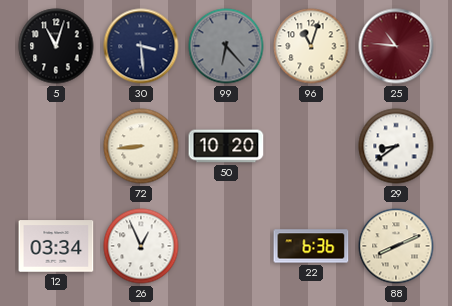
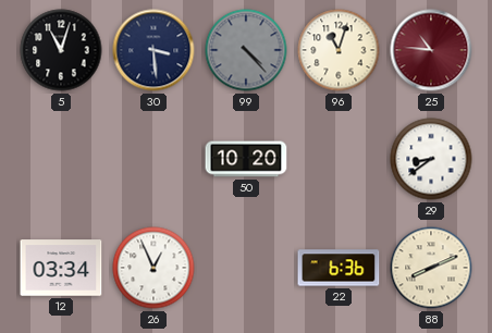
99: 6:23 -> 4:23 (246, 50)
72: 8:44 -> none (141, 146)
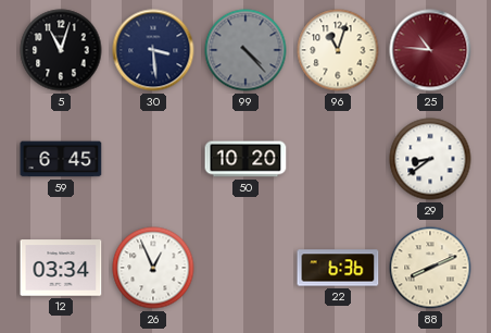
59: none -> 6:45 (61, 159)
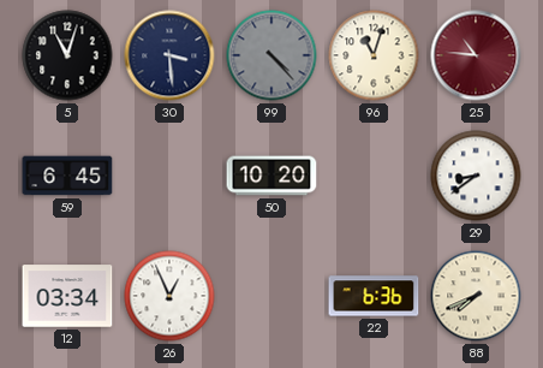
88: 8:11 -> 7:41 (476, 296)
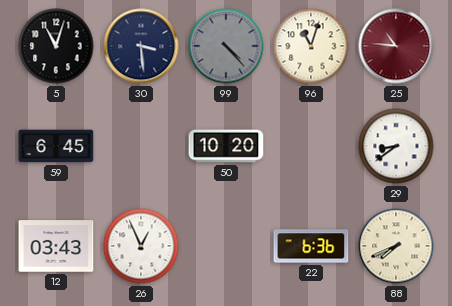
12: 03:34 -> 03:43 (56, 246)
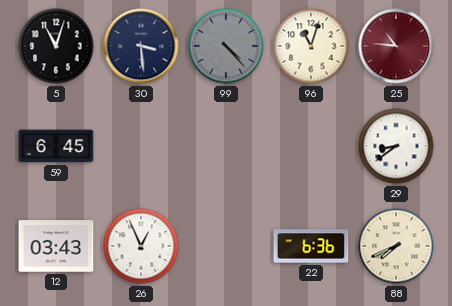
50: 10:20 -> none (226, 146)
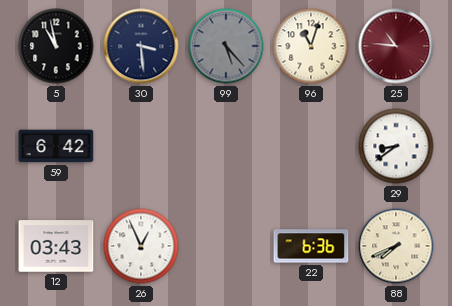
5: 11:03 -> 10:58 (56, 46)
99: 4:23 -> 5:23 (226, 46)
59: 6:45 -> 6:42 (56, 146)
